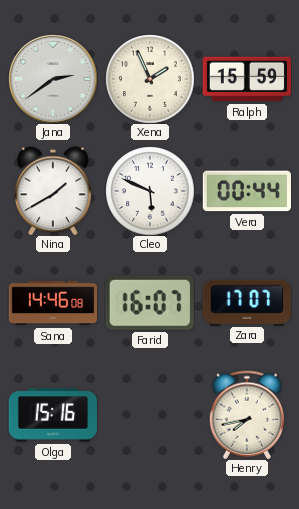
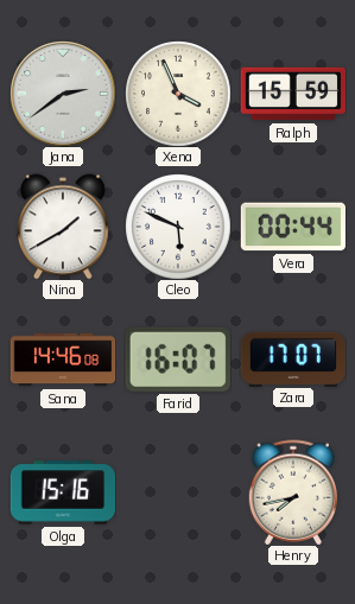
Xena: 1:56 -> 3:56 (178, 94)
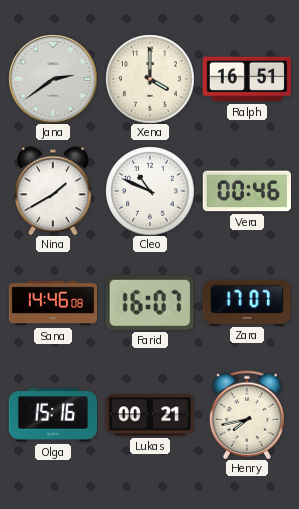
Xena: 3:56 -> 4:00 (150, 79)
Ralph: 15:59 -> 16:51 (246, 79)
Cleo: 5:49 -> 10:49 (150, 191)
Vera: 00:44 -> 00:46 (246, 191)
Lukas: none -> 00:21 (149, 415)
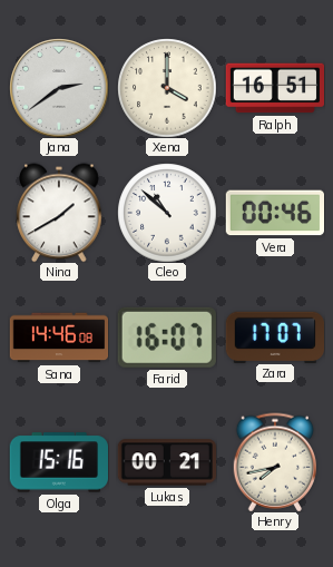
Cleo: 10:49 -> 10:52 (167, 213)
